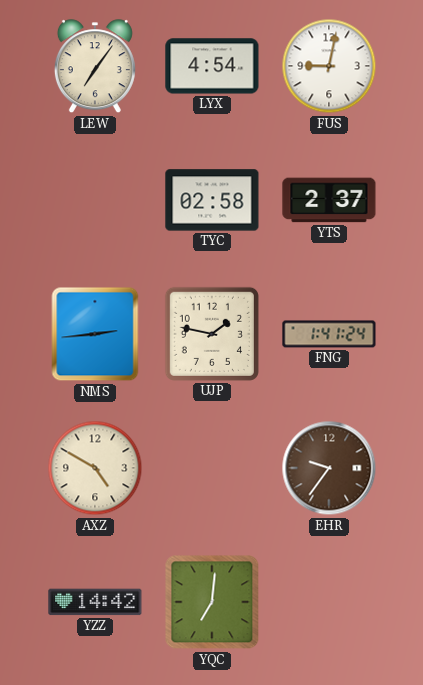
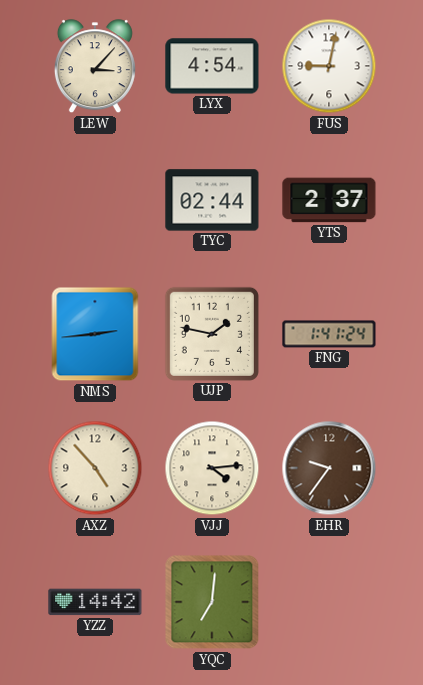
LEW: 7:06 -> 3:07 (95, 67)
TYC: 02:58 -> 02:44 (212, 200)
AXZ: 4:50 -> 4:53 (95, 468)
VJJ: none -> 4:14 (212, 468)
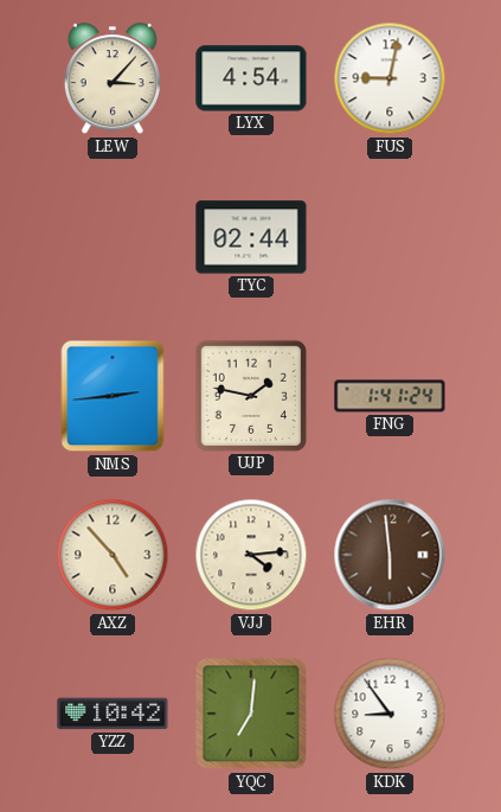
YTS: 2:37 -> none (329, 200)
EHR: 9:36 -> 5:59 (390, 555)
YZZ: 14:42 -> 10:42 (113, 714)
KDK: none -> 8:54 (390, 714)
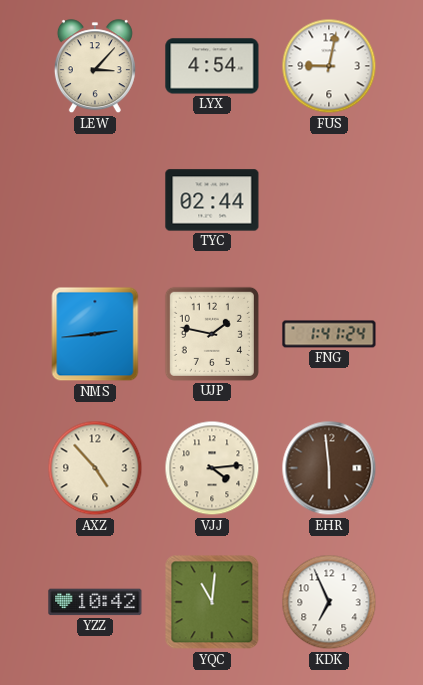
YQC: 7:01 -> 11:01 (212, 602)
KDK: 8:54 -> 6:56 (329, 602)
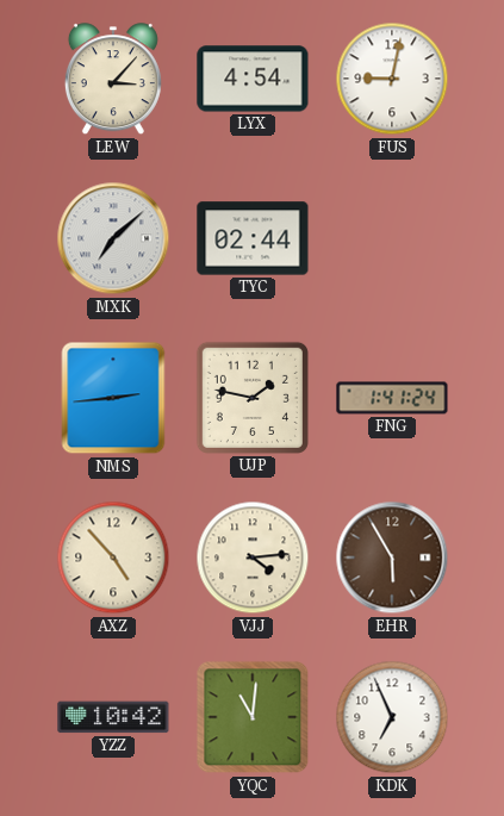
MXK: none -> 7:08 (113, 238)
EHR: 5:59 -> 5:55 (392, 558)
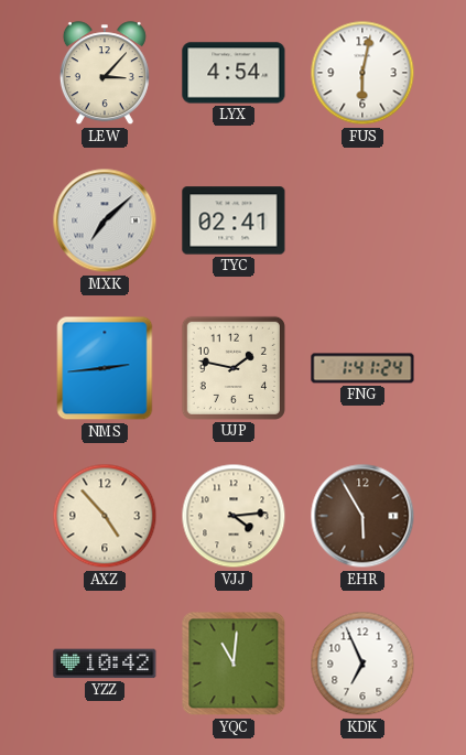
FUS: 9:02 -> 6:02 (362, 73)
TYC: 02:44 -> 02:41 (234, 220)
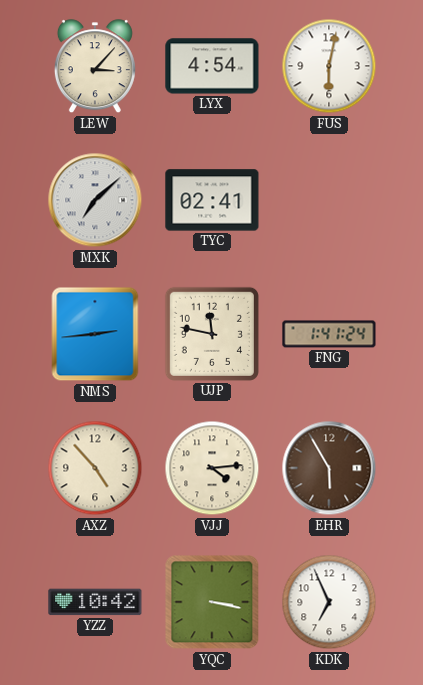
UJP: 1:47 -> 11:47 (212, 334)
YQC: 11:01 -> 3:17 (212, 602)
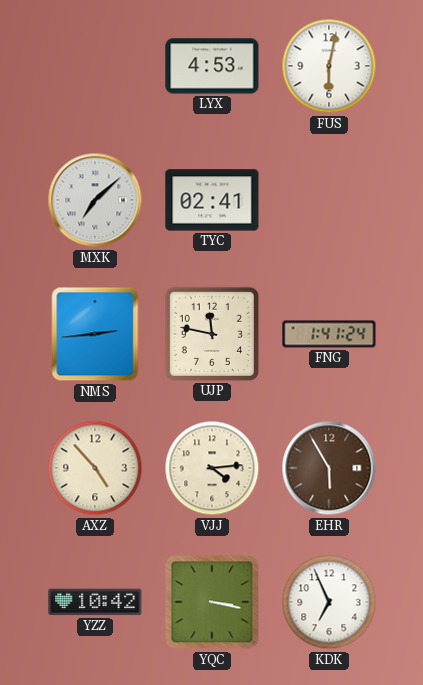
LEW: 3:07 -> none (95, 67)
LYX: 4:54 -> 4:53 (212, 66)
